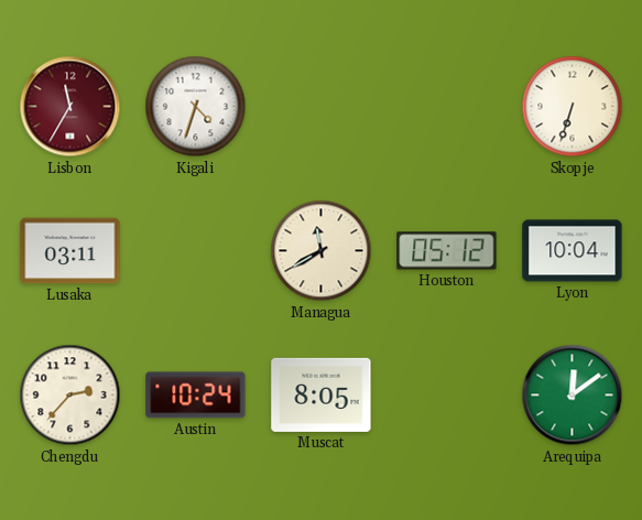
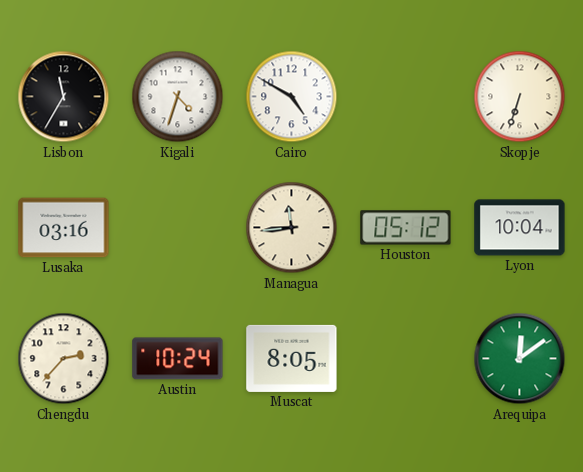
Lisbon dial: burgundy -> black (64, 97)
Cairo: none -> 4:50 (292, 97)
Lusaka: 03:11 -> 03:16 (64, 228)
Managua: 11:40 -> 11:44 (292, 228)
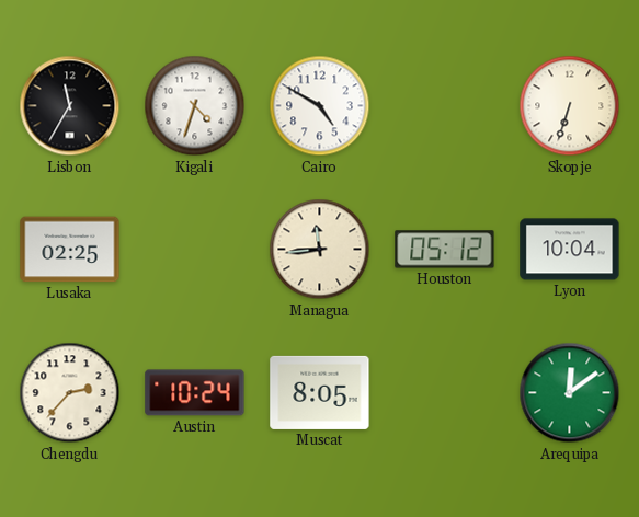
Lusaka: 03:16 -> 02:25 (70, 250)
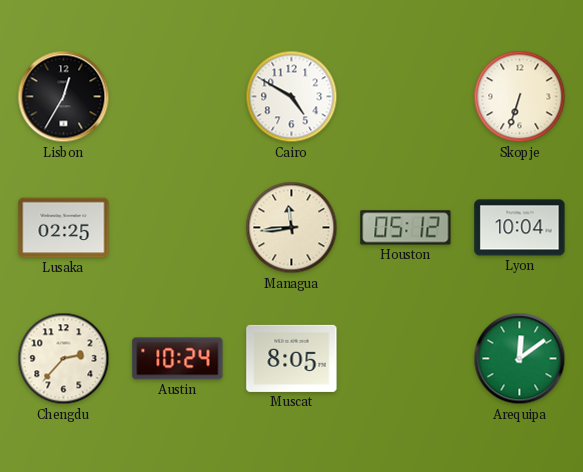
Lisbon: 11:35 -> 12:35 (64, 97)
Kigali: 4:33 -> none (195, 106)
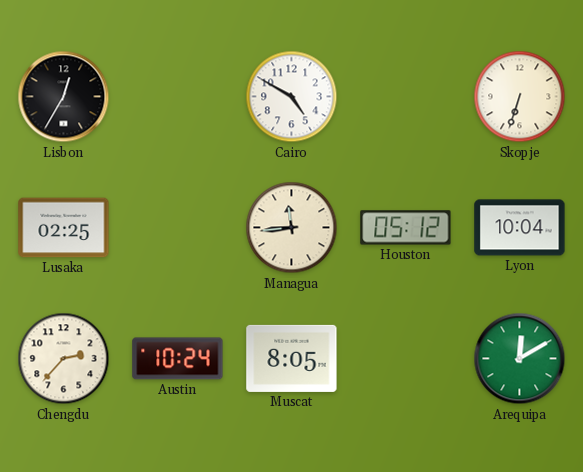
Arequipa: 12:09 -> 12:10 (520, 359)
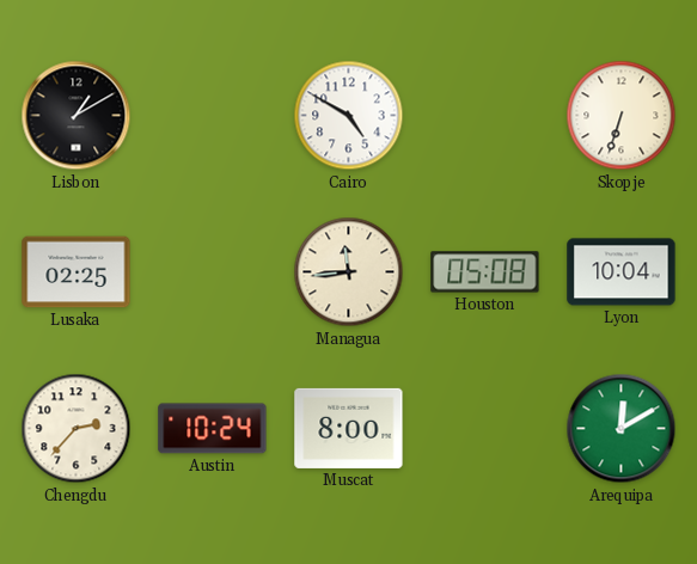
Lisbon: 12:35 -> 1:10 (77, 116)
Houston: 05:12 -> 05:08 (485, 272)
Muscat: 8:05 -> 8:00 (349, 428)
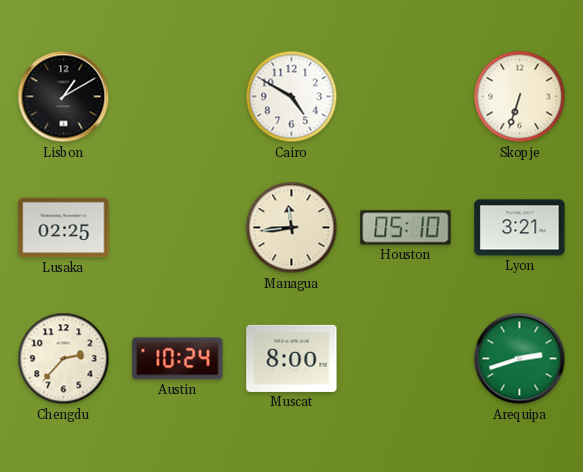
Houston: 05:08 -> 05:10 (406, 228)
Lyon: 10:04 -> 3:21 (520, 228)
Arequipa: 12:10 -> 2:42 (520, 359)
